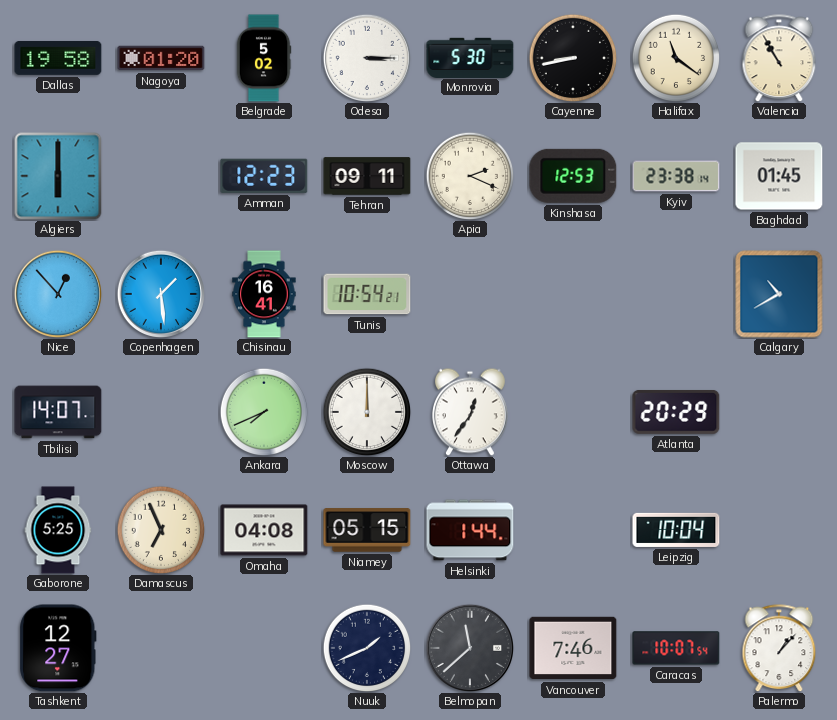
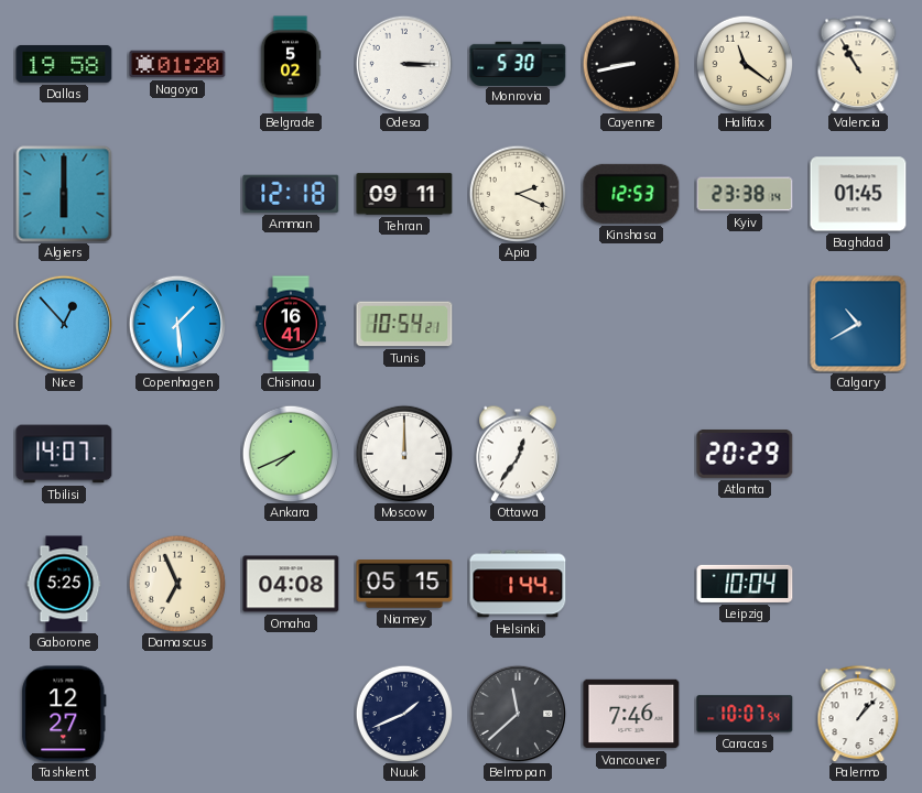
Amman: 12:23 -> 12:18 (291, 194)
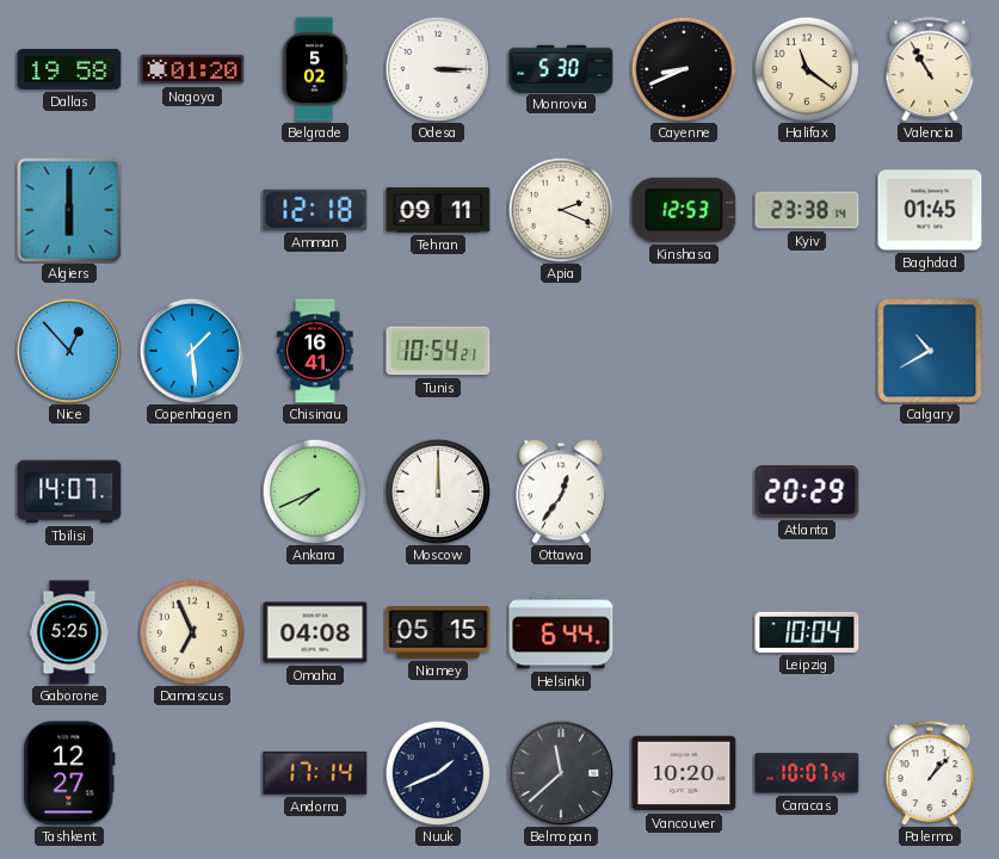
Cayenne: 8:43 -> 8:41 (684, 69)
Helsinki: 1:44 -> 6:44 (561, 632)
Andorra: none -> 17:14 (315, 773)
Vancouver: 7:46 -> 10:20 (684, 773)
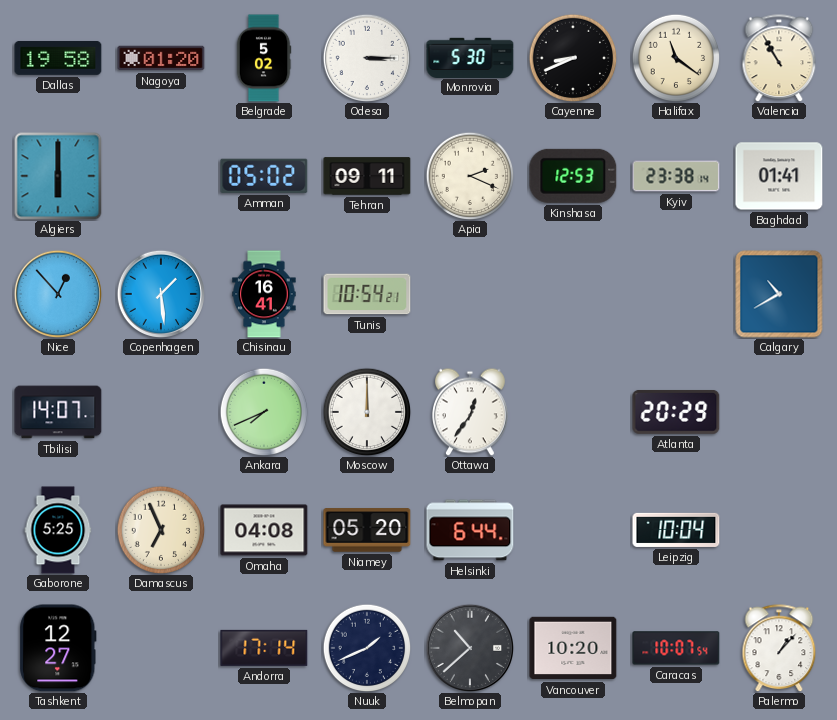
Amman: 12:18 -> 05:02 (264, 176)
Baghdad: 01:45 -> 01:41 (779, 176)
Niamey: 05:15 -> 05:20 (367, 530)
Belmopan: 11:38 -> 10:38 (469, 647)
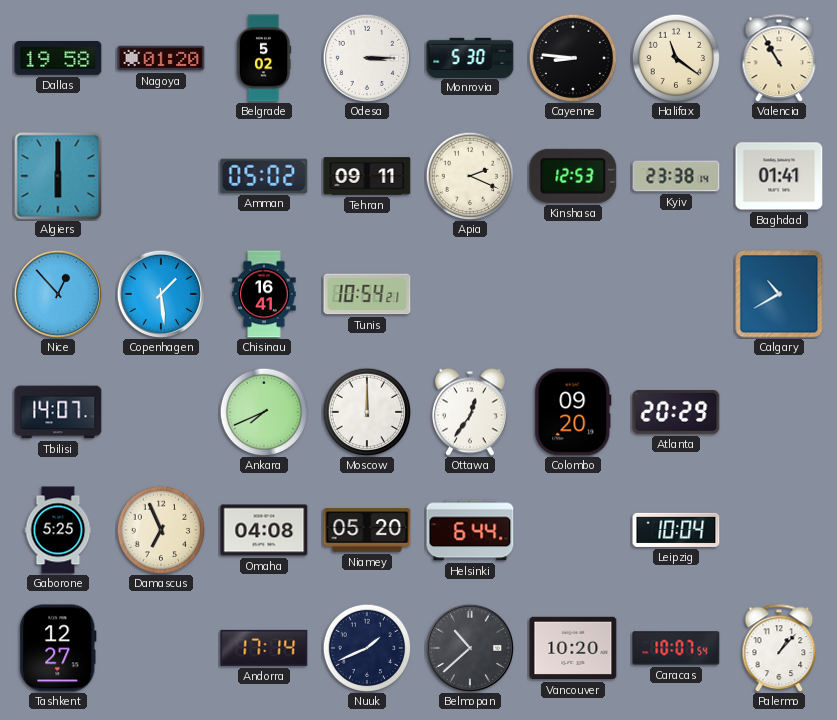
Cayenne: 8:41 -> 8:46 (573, 58)
Colombo: none -> 09:20 (573, 412)
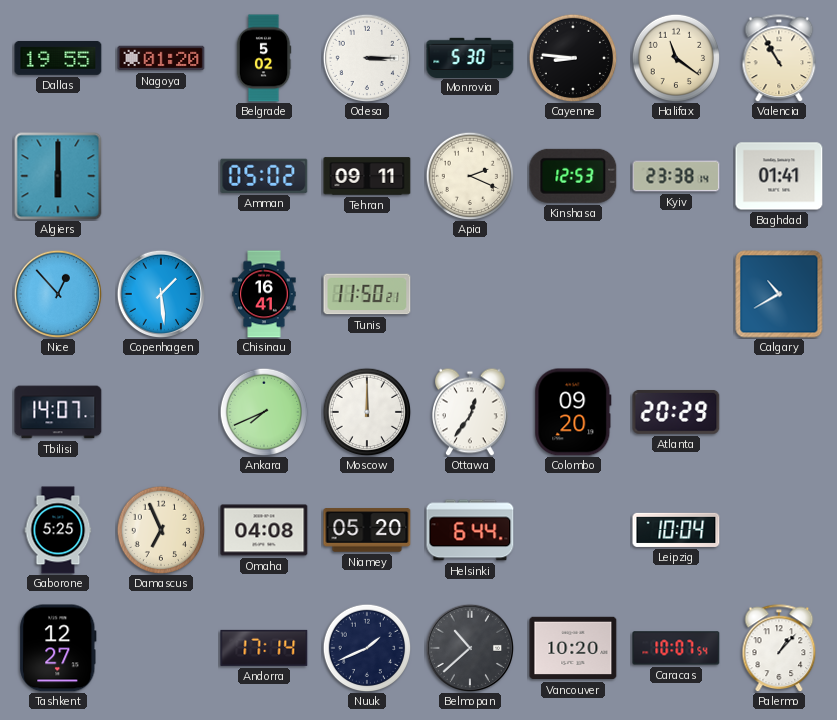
Dallas: 19:58 -> 19:55 (58, 58)
Tunis: 10:54 -> 11:50 (367, 294)
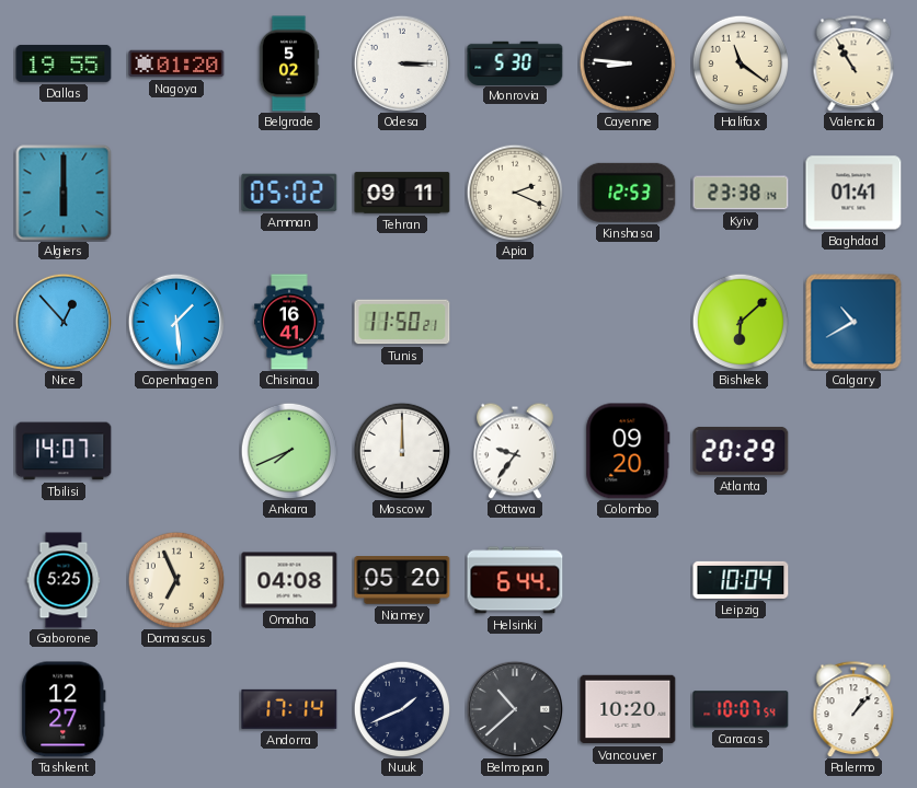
Bishkek: none -> 6:08 (741, 322)
Ottawa: 12:36 -> 9:36 (516, 451)
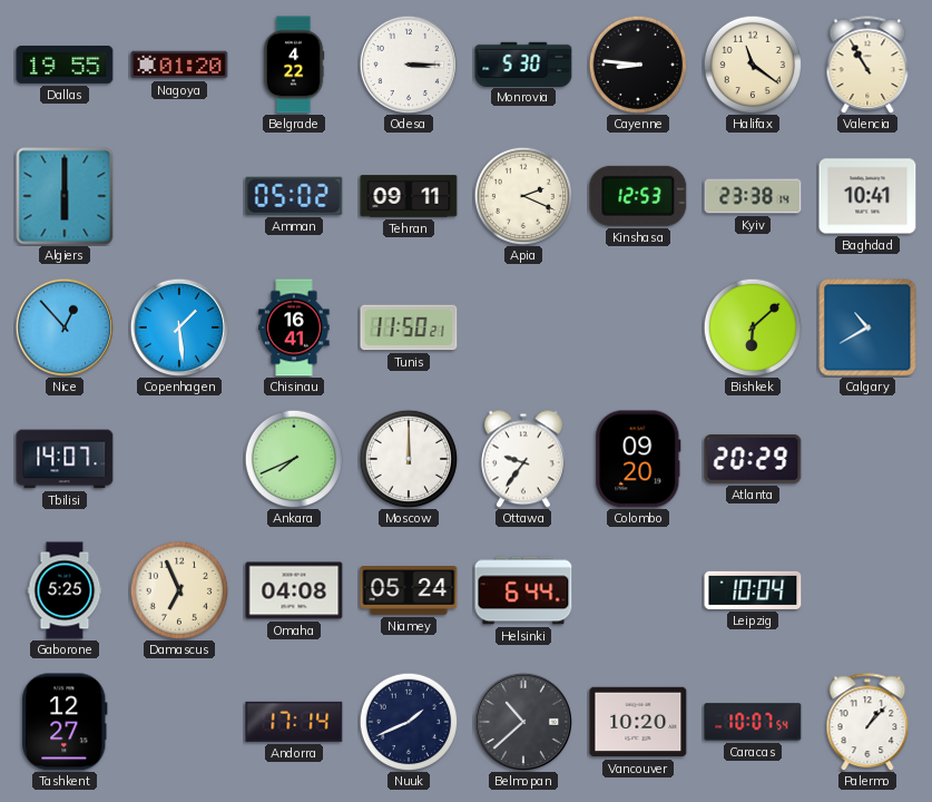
Belgrade: 5:02 -> 4:22 (294, 65)
Baghdad: 01:41 -> 10:41 (867, 196)
Niamey: 05:20 -> 05:24 (409, 590)
